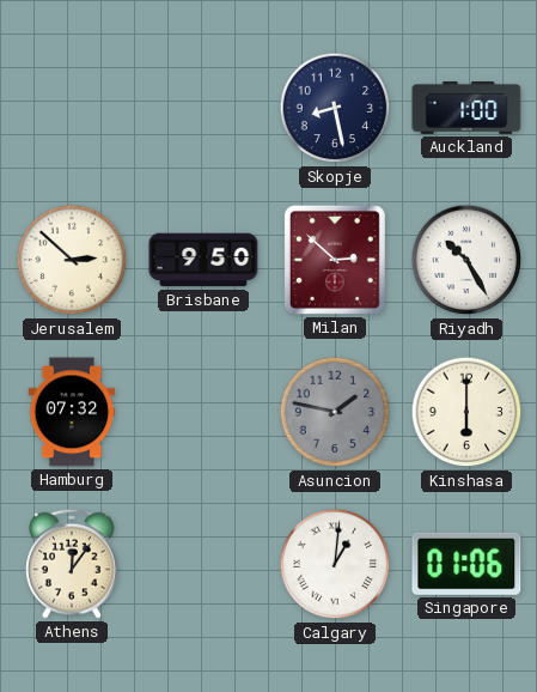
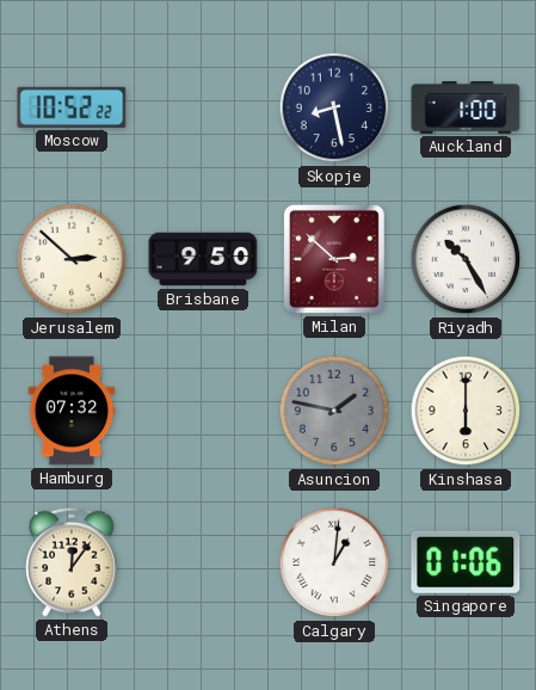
Moscow: none -> 10:52 (72, 107)
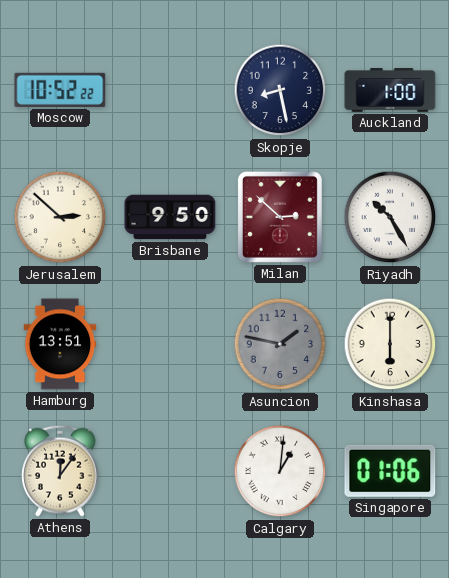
Hamburg: 07:32 -> 13:51 (60, 344)
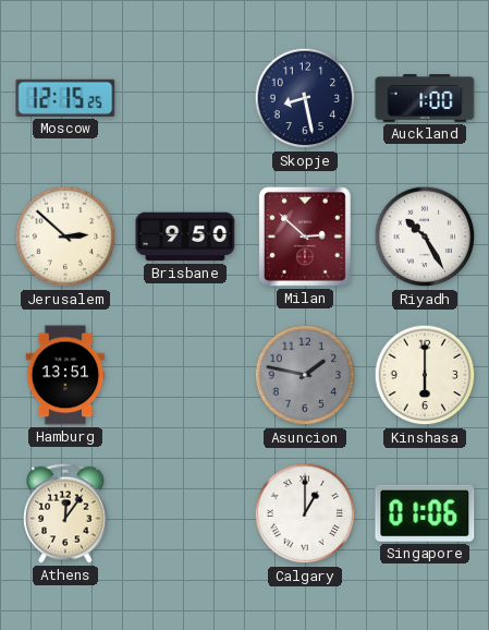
Moscow: 10:52 -> 12:15 (65, 98)
Calgary: 1:01 -> 1:00 (305, 513)
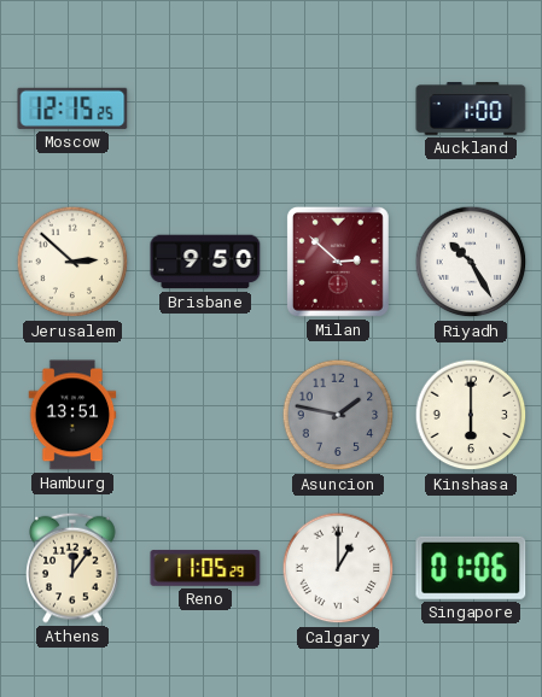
Skopje: 8:28 -> none (305, 98)
Reno: none -> 11:05 (205, 568)
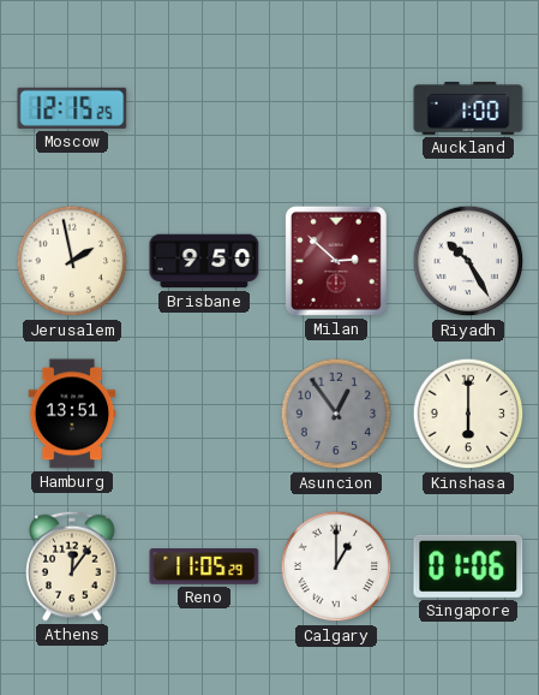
Jerusalem: 2:52 -> 1:58 (72, 261)
Asuncion: 1:47 -> 12:54 (336, 414)
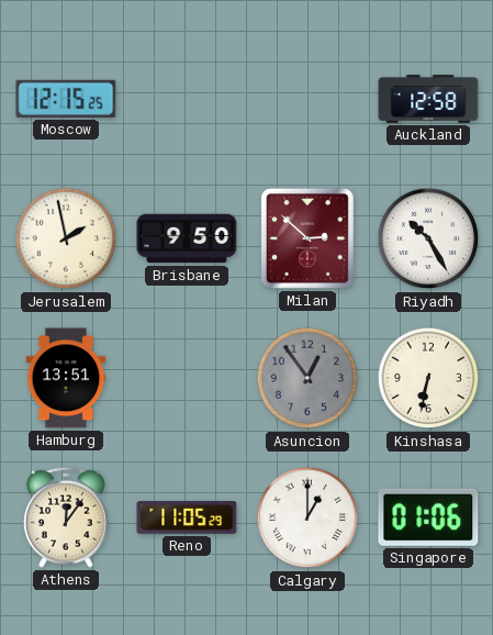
Auckland: 1:00 -> 12:58 (428, 99)
Kinshasa: 6:00 -> 6:32 (428, 378)
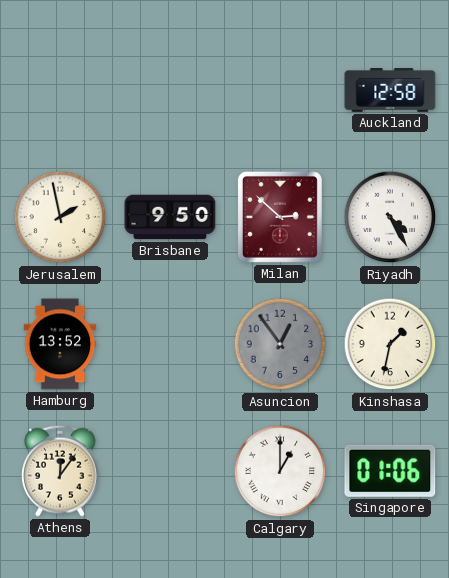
Moscow: 12:15 -> none (66, 99)
Riyadh: 10:25 -> 4:25 (390, 217)
Hamburg: 13:51 -> 13:52 (60, 344)
Kinshasa: 6:32 -> 1:32 (390, 344)
Reno: 11:05 -> none (187, 517)
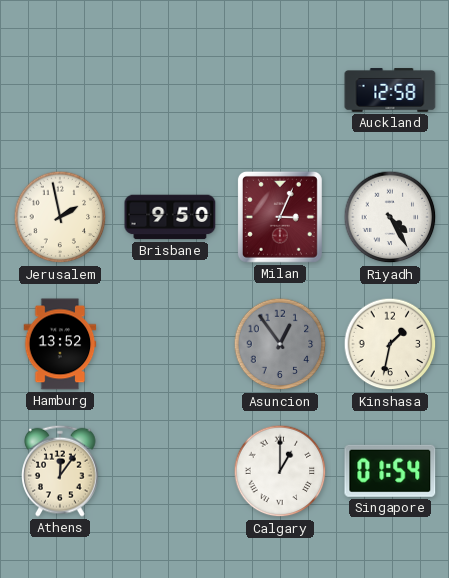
Milan: 2:52 -> 3:04 (280, 217)
Singapore: 01:06 -> 01:54 (390, 471)
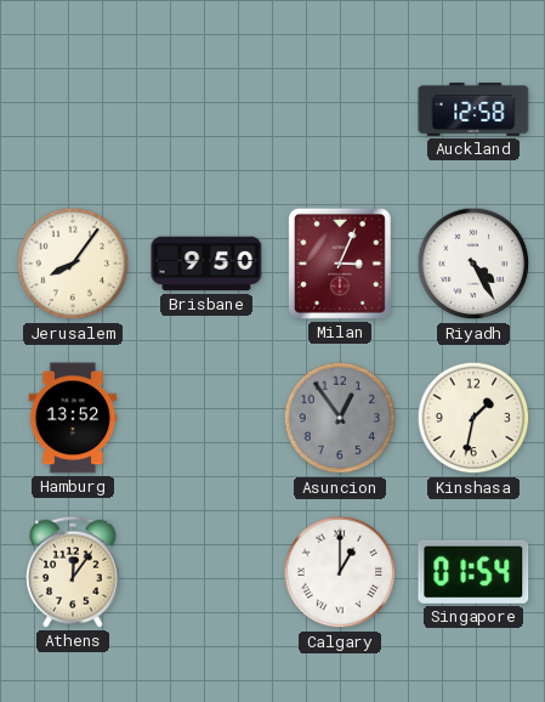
Jerusalem: 1:58 -> 8:06 (73, 264)
